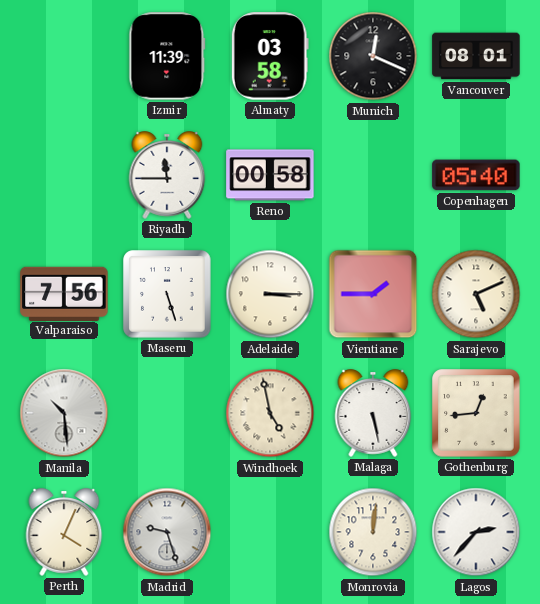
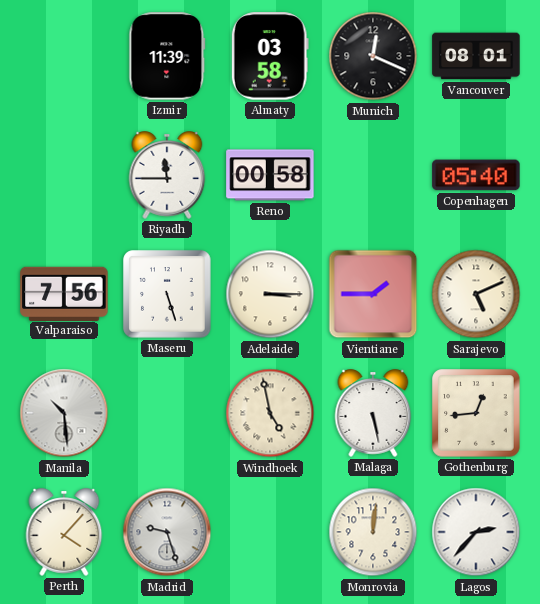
Perth: 4:04 -> 4:07 (64, 532)
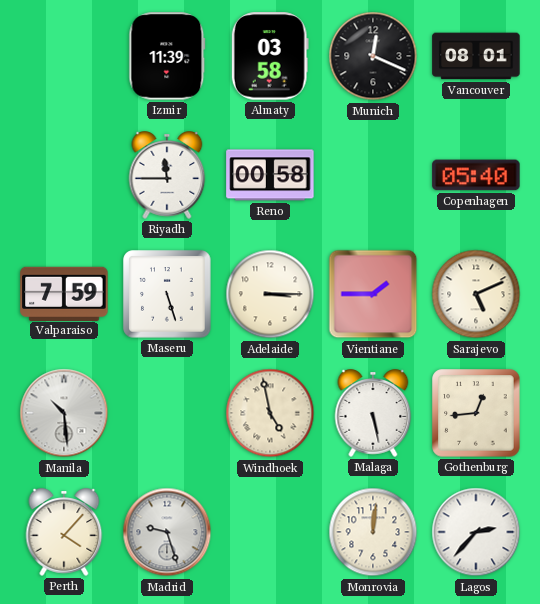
Valparaiso: 7:56 -> 7:59 (64, 293)
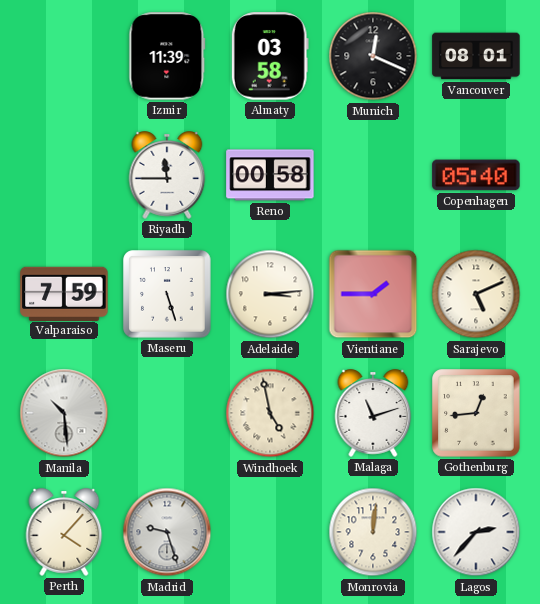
Adelaide: 3:15 -> 3:14 (270, 294)
Malaga: 5:28 -> 11:12 (373, 413)
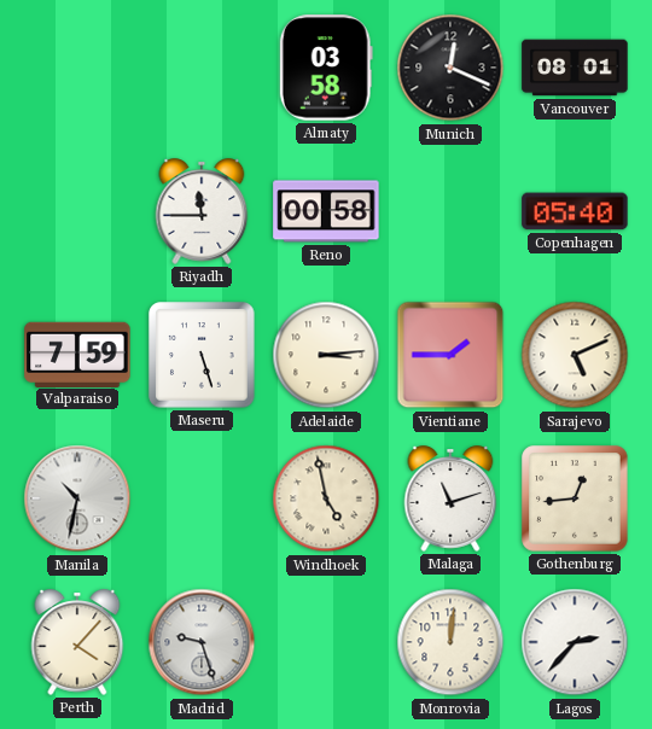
Izmir: 11:39 -> none (167, 56)
Manila: 10:29 -> 10:32 (77, 498)
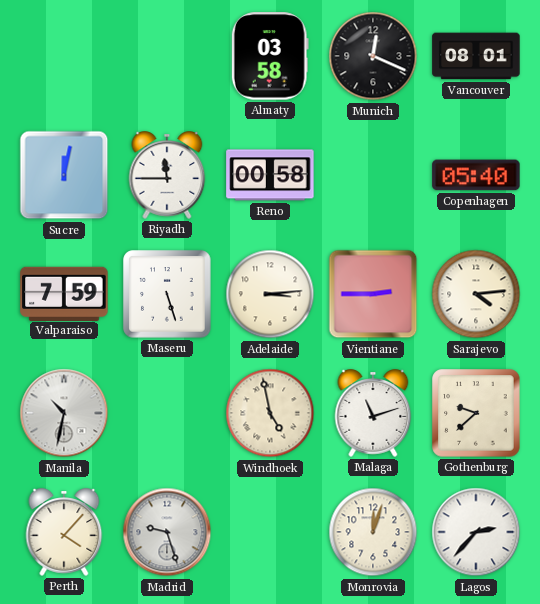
Sucre: none -> 12:02 (64, 175)
Vientiane: 1:45 -> 2:45 (373, 294)
Sarajevo: 5:11 -> 4:14 (476, 294)
Gothenburg: 12:44 -> 9:38 (476, 413)
Monrovia: 12:01 -> 12:03 (373, 532)
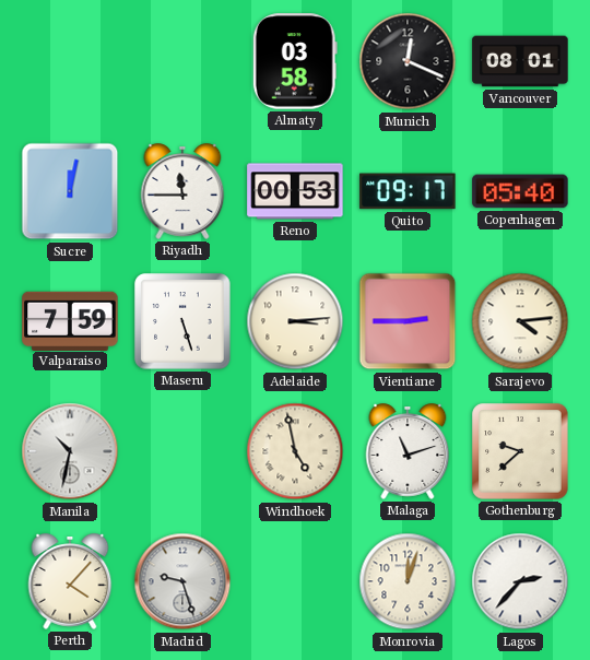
Reno: 00:58 -> 00:53 (295, 191)
Quito: none -> 09:17 (408, 191)
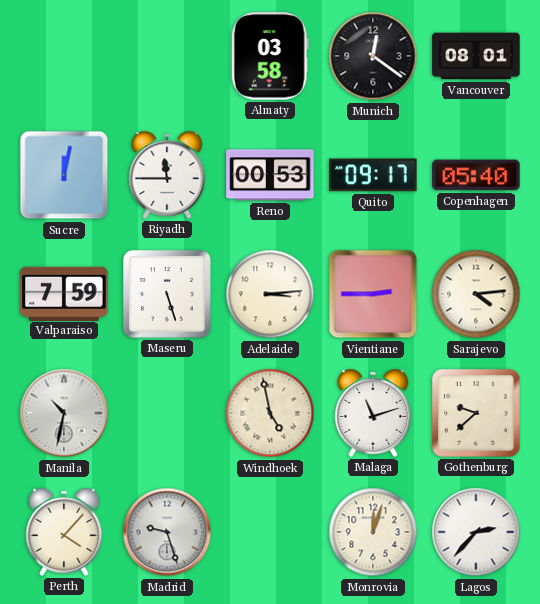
Munich: 12:19 -> 12:21 (373, 56)
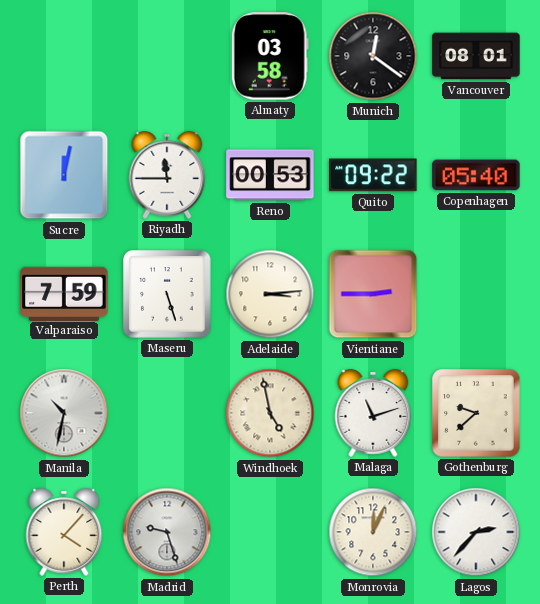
Quito: 09:17 -> 09:22 (373, 175)
Sarajevo: 4:14 -> none (476, 294)
Monrovia: 12:03 -> 12:04 (373, 532)
